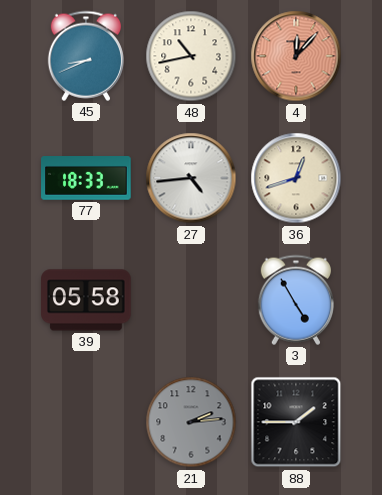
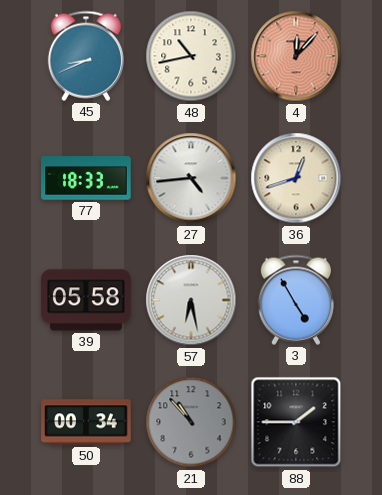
57: none -> 6:28 (191, 300)
50: none -> 00:34 (86, 422)
21: 2:14 -> 10:53 (191, 422)
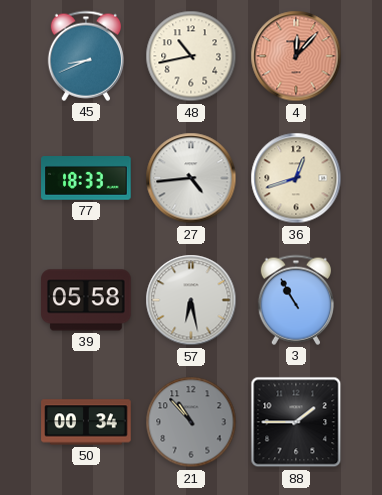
3: 4:55 -> 10:55 (296, 300)
